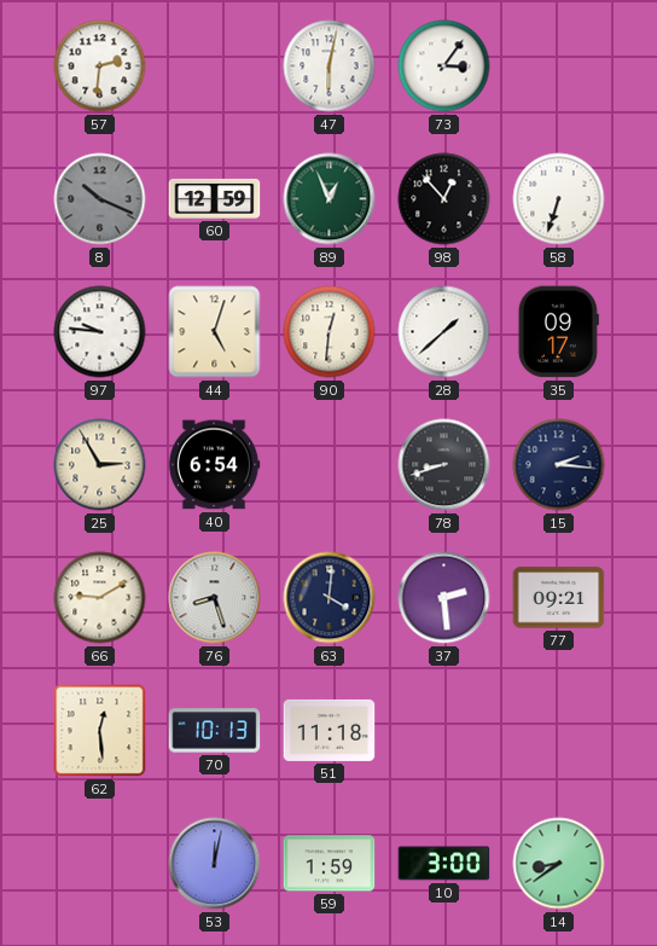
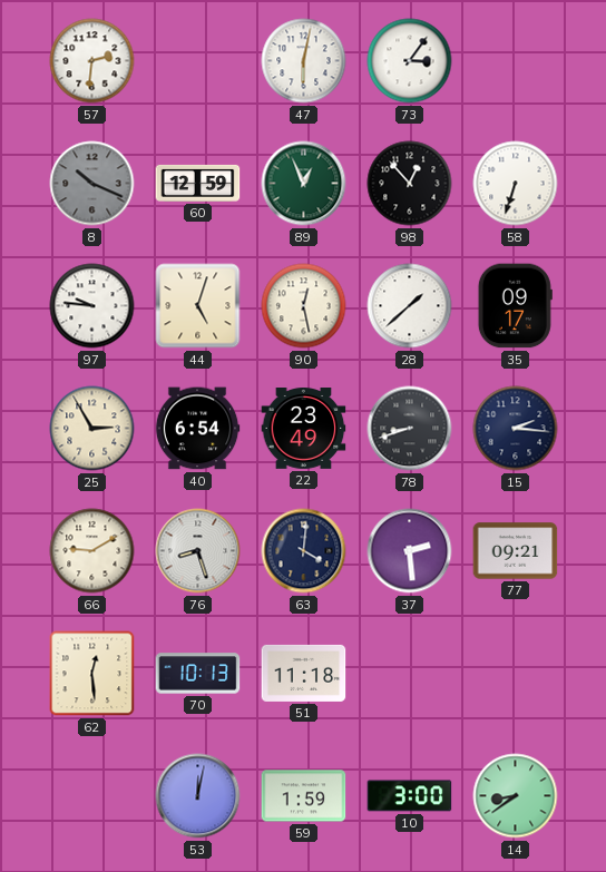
90: 12:31 -> 12:28 (304, 306)
22: none -> 23:49 (304, 429)
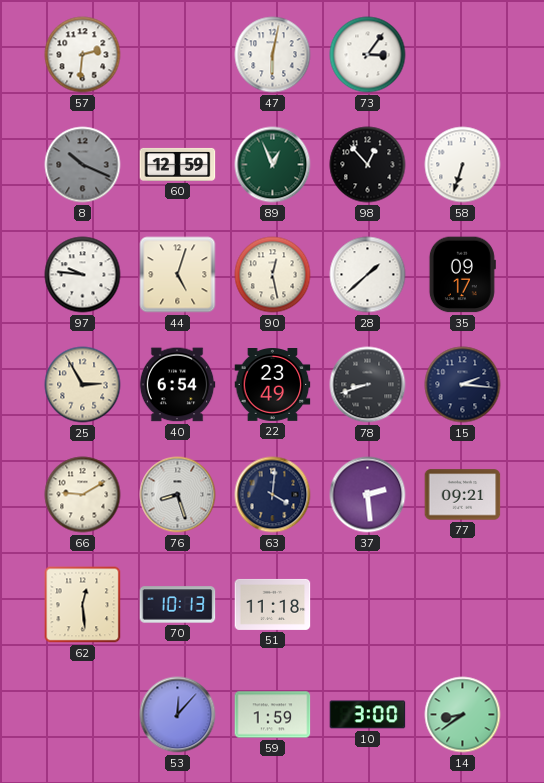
53: 12:02 -> 12:07 (178, 715)
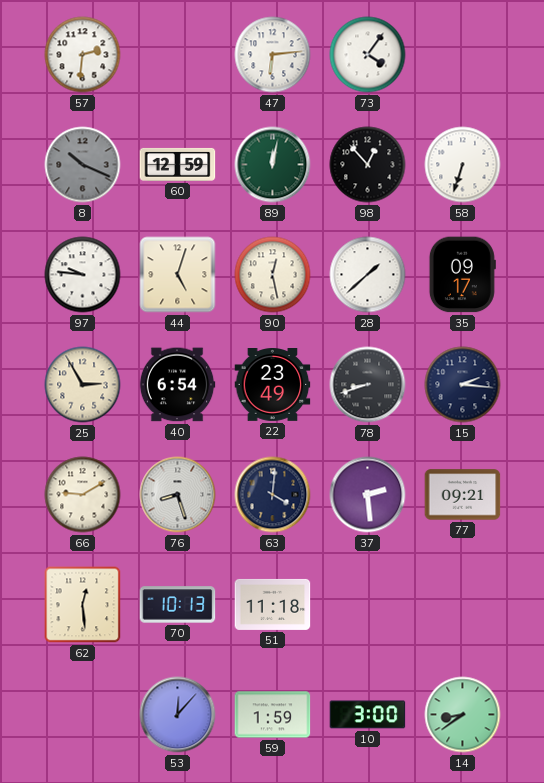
47: 6:02 -> 6:14 (273, 55)
73: 3:06 -> 4:06 (368, 55)
89: 12:56 -> 12:02 (273, 165)
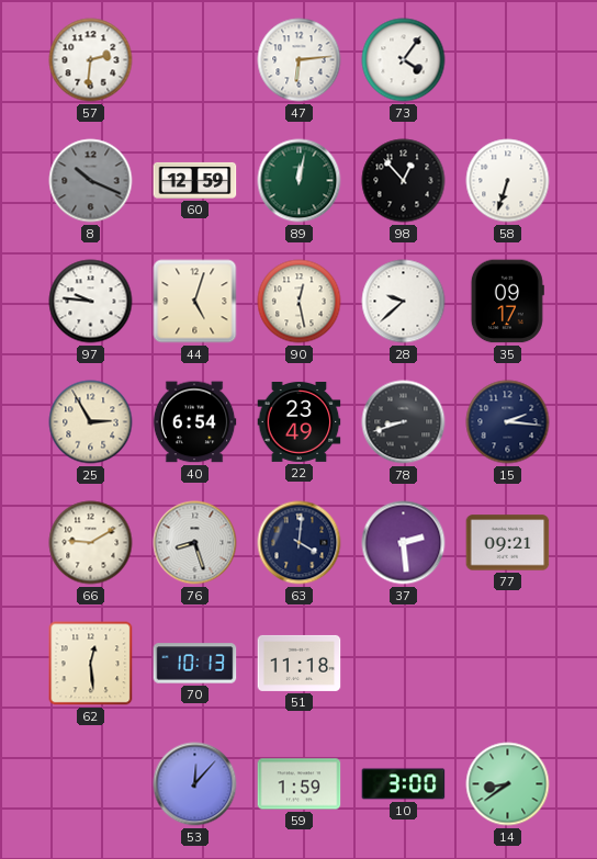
28: 1:38 -> 9:38 (404, 302)
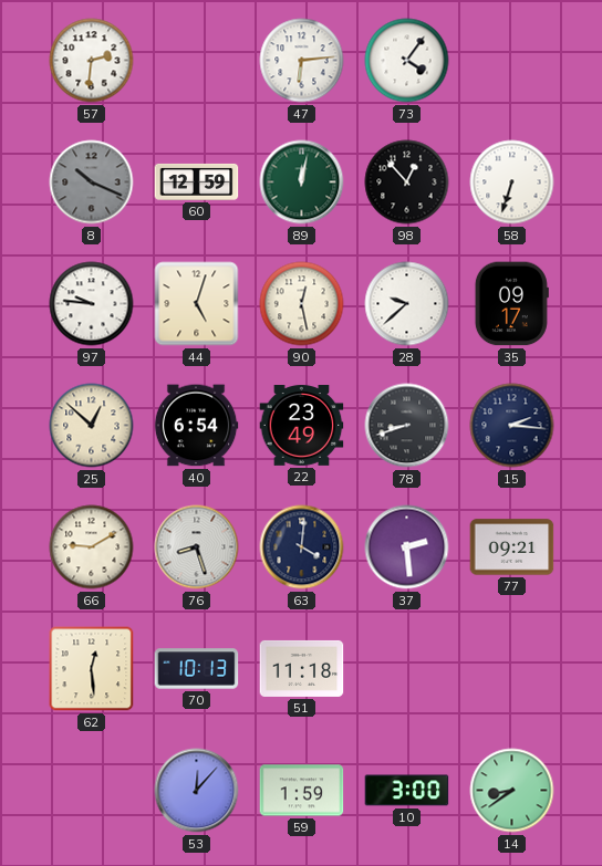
25: 2:55 -> 12:52 (92, 426)
